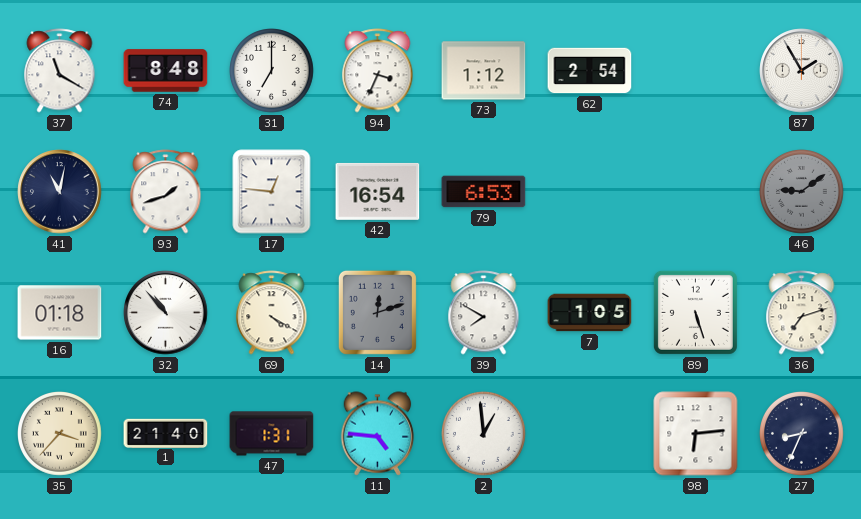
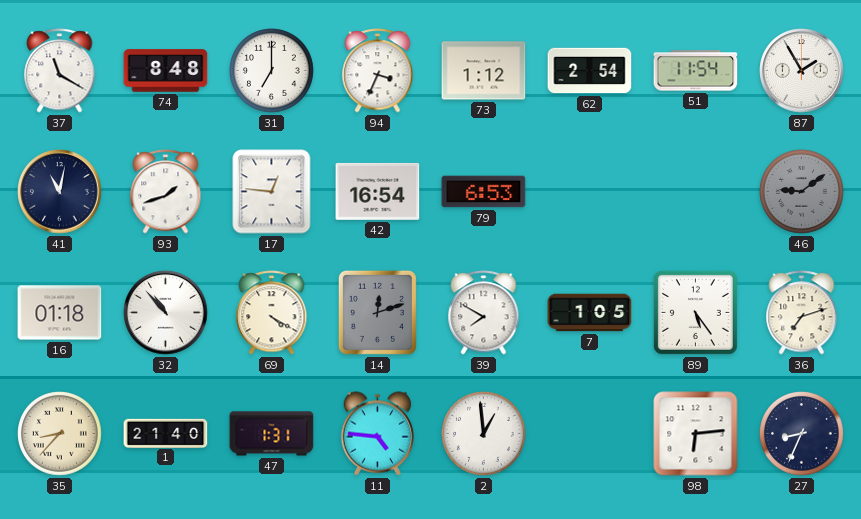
51: none -> 11:54 (696, 71)
89: 5:27 -> 5:24 (695, 312)
35: 3:37 -> 8:37 (60, 434)
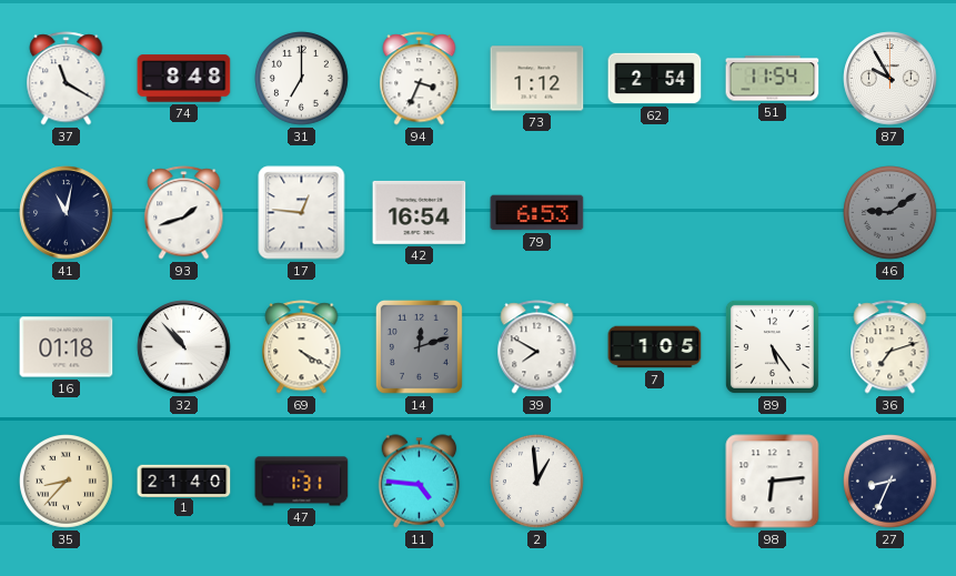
87: 1:55 -> 9:55 (890, 79)
